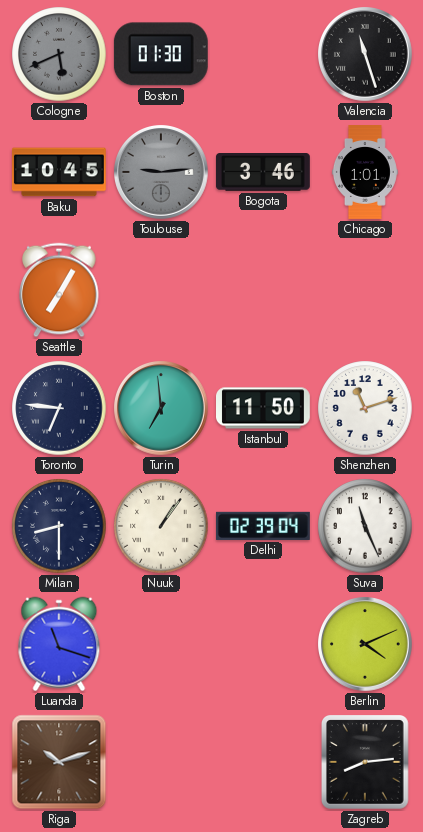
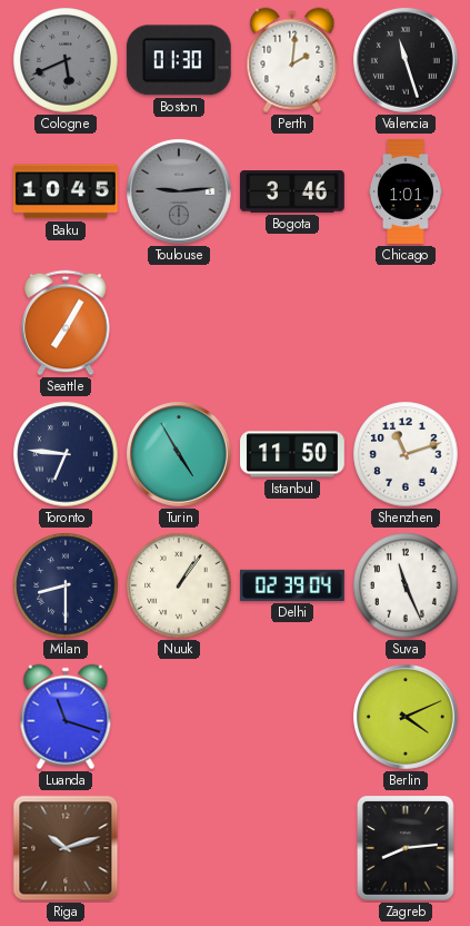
Perth: none -> 2:01 (292, 60)
Turin: 6:59 -> 4:55 (180, 455)
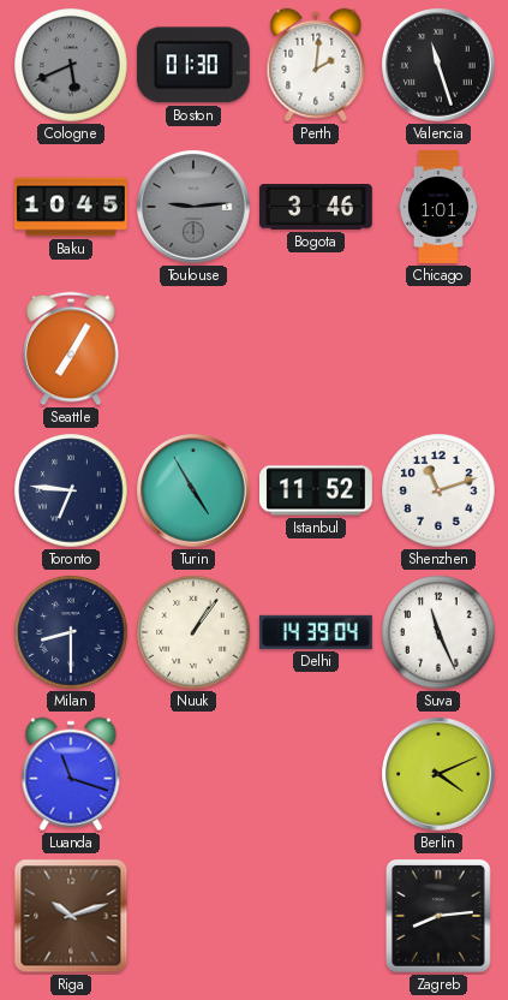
Istanbul: 11:50 -> 11:52 (317, 490)
Delhi: 02:39 -> 14:39 (316, 632)
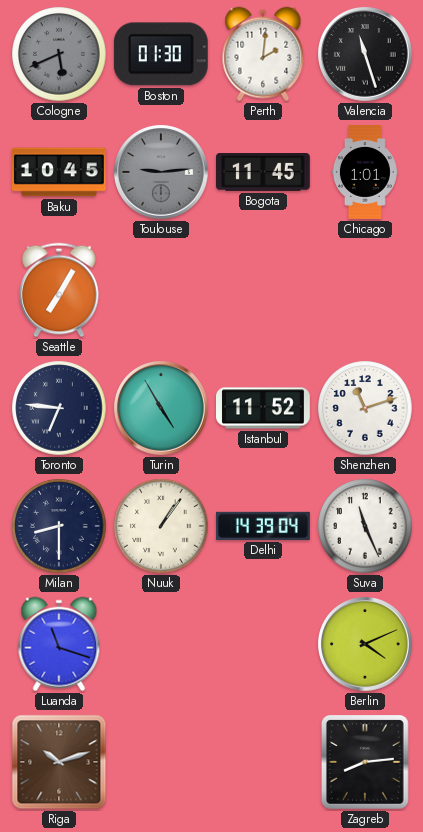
Bogota: 3:46 -> 11:45 (263, 173)
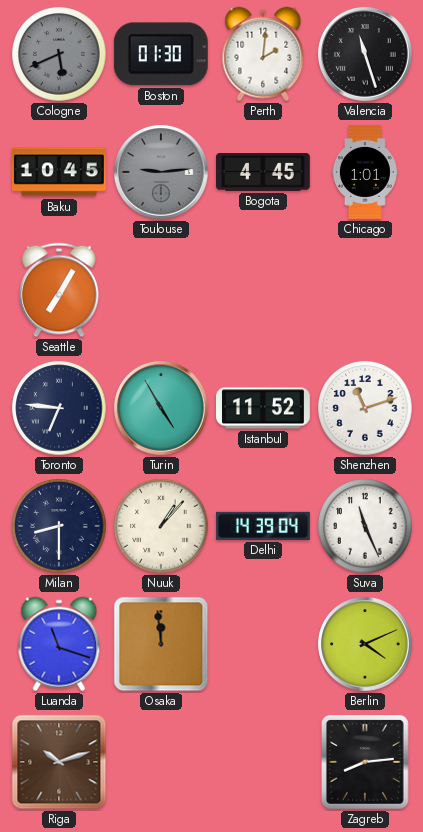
Bogota: 11:45 -> 4:45 (263, 173)
Nuuk: 1:06 -> 1:07 (161, 526)
Osaka: none -> 11:59 (161, 644)
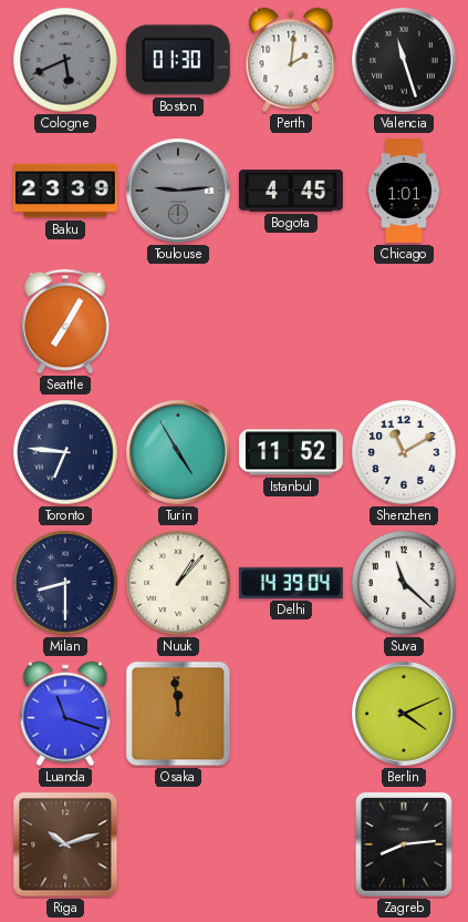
Baku: 10:45 -> 23:39 (65, 191)
Shenzhen: 11:12 -> 11:10 (404, 452)
Suva: 11:26 -> 11:22 (404, 583)
